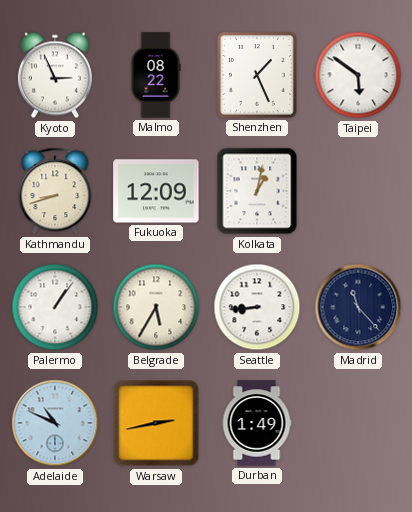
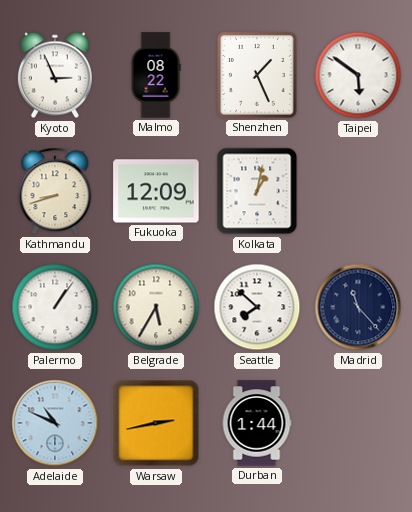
Seattle: 8:44 -> 7:52 (257, 307)
Durban: 1:49 -> 1:44 (257, 423)
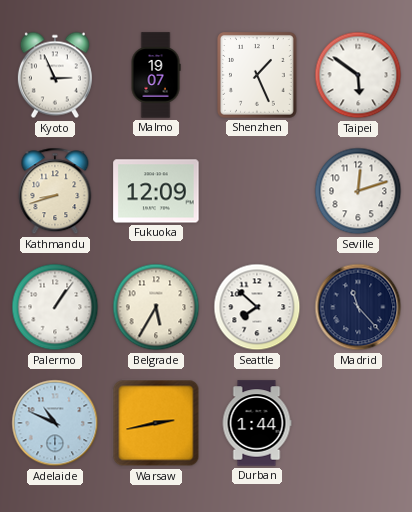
Malmo: 08:22 -> 19:07 (156, 75)
Kolkata: 1:02 -> none (257, 191)
Seville: none -> 12:12 (358, 191)
